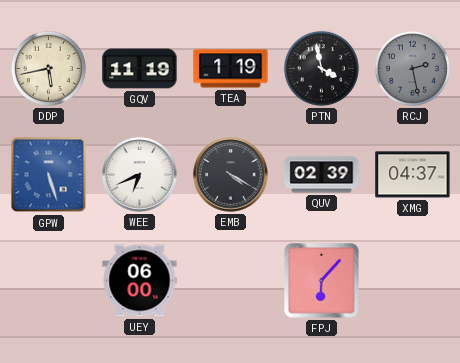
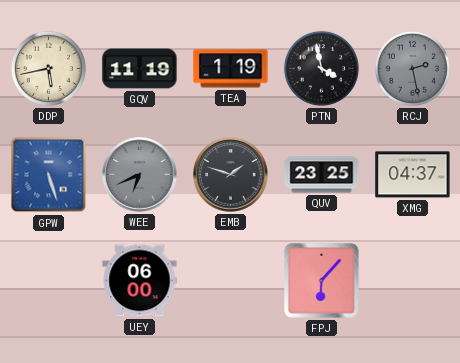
WEE dial: white -> grey (140, 175)
EMB: 4:20 -> 1:48 (231, 175)
QUV: 02:39 -> 23:25 (322, 175)
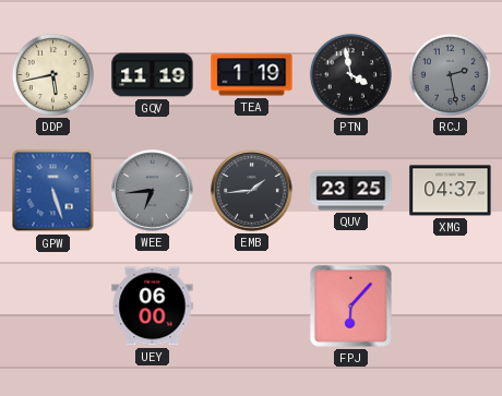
WEE: 6:41 -> 6:44 (153, 191)
EMB: 1:48 -> 1:44 (252, 191)
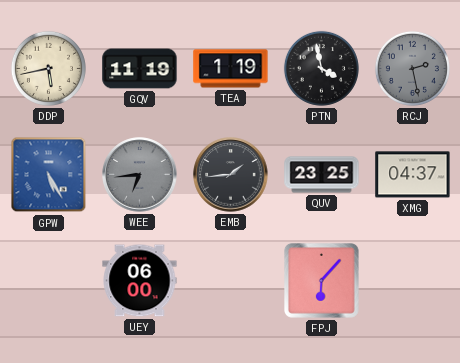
GPW: 5:27 -> 5:25 (49, 175)
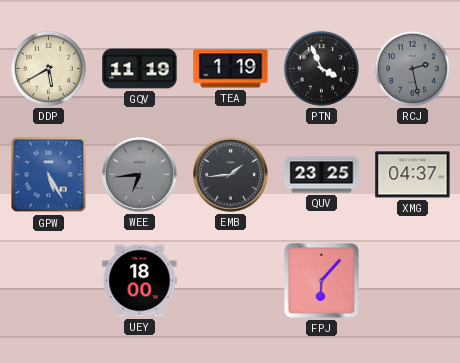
DDP: 5:43 -> 5:40 (48, 68)
PTN: 3:58 -> 3:56 (321, 68)
UEY: 06:00 -> 18:00 (140, 281)
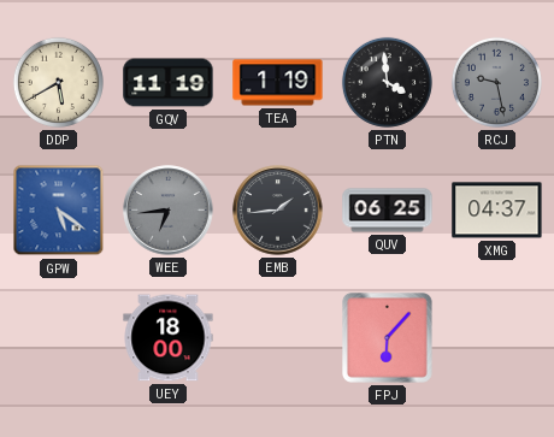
PTN: 3:56 -> 3:59 (387, 82)
RCJ: 2:28 -> 9:28 (496, 82)
GPW: 5:25 -> 5:21 (59, 211)
QUV: 23:25 -> 06:25 (388, 211)
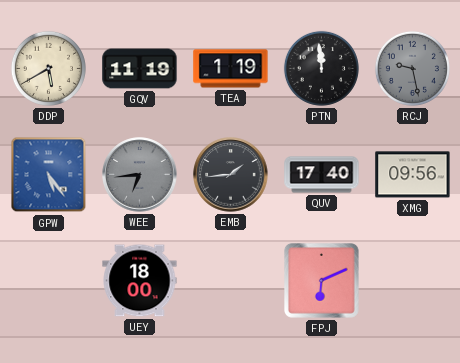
PTN: 3:59 -> 11:59 (321, 68)
GPW: 5:21 -> 5:24 (49, 175)
QUV: 06:25 -> 17:40 (322, 175)
XMG: 04:37 -> 09:56 (413, 175)
FPJ: 6:07 -> 6:11 (322, 281)
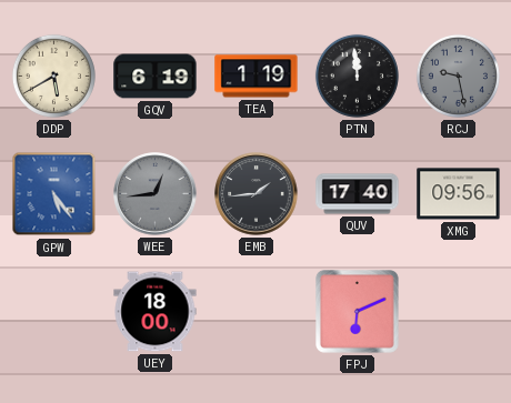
GQV: 11:19 -> 6:19 (156, 77)
WEE: 6:44 -> 12:44 (156, 194)
